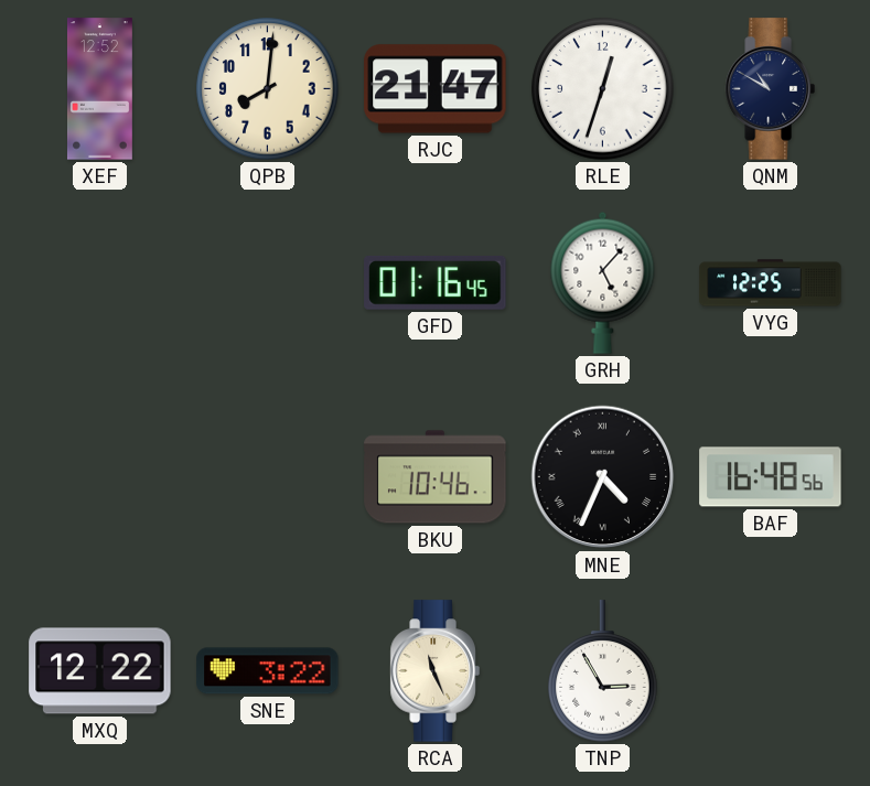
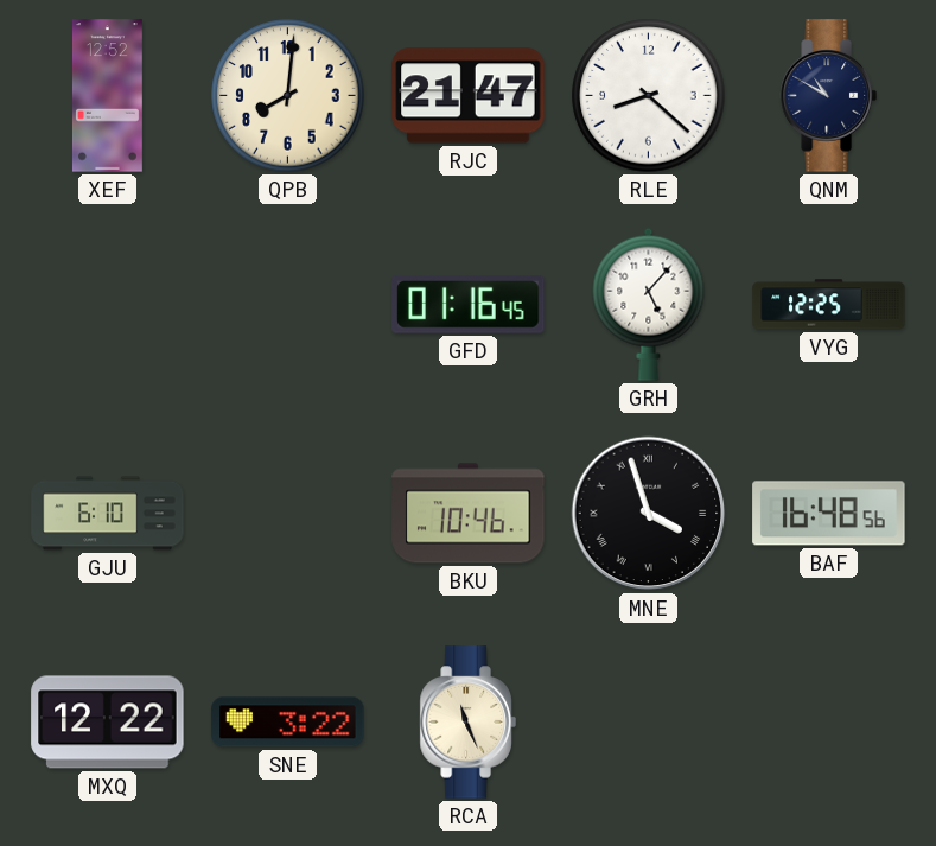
RLE: 12:33 -> 8:22 (649, 96)
GJU: none -> 6:10 (108, 514)
MNE: 4:34 -> 3:57 (649, 514)
TNP: 2:55 -> none (603, 671)
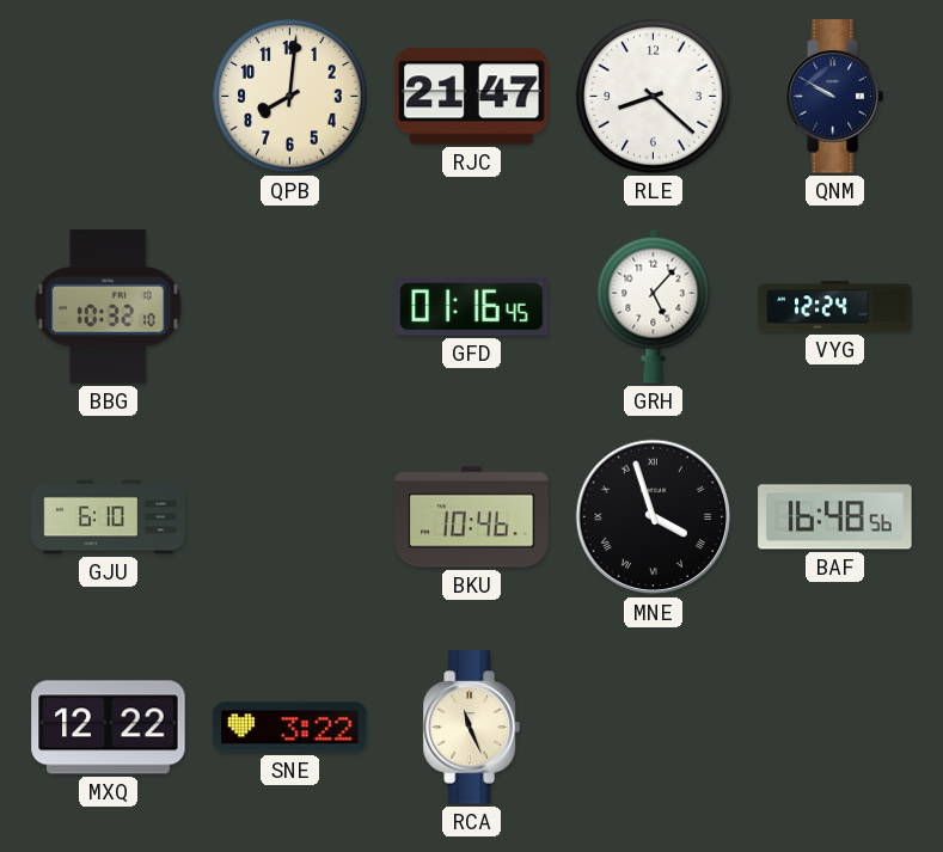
XEF: 12:52 -> none (107, 96)
QNM: 10:50 -> 9:50 (834, 97)
BBG: none -> 10:32 (109, 307)
VYG: 12:25 -> 12:24 (835, 307)
